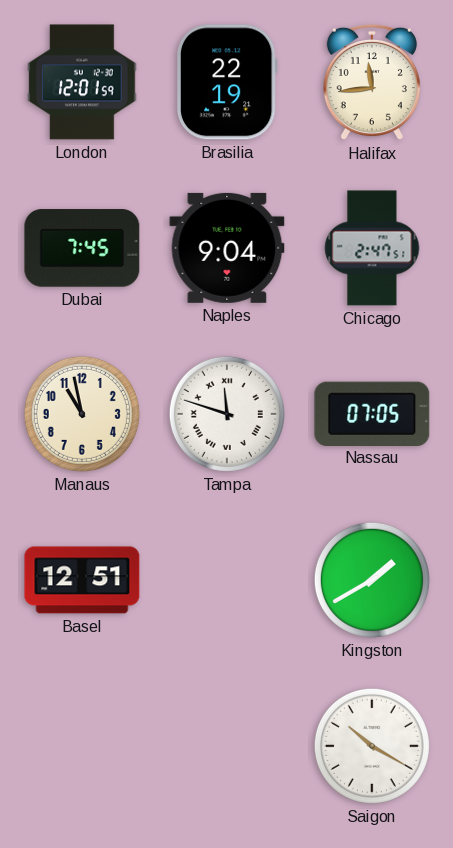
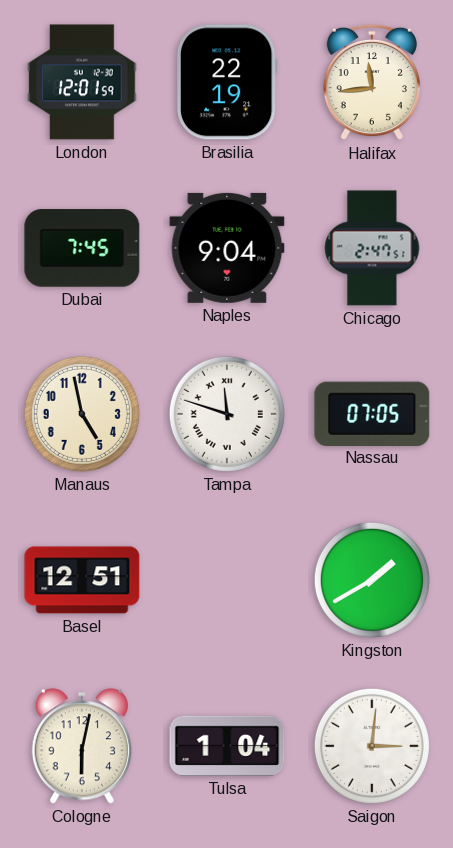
Manaus: 10:58 -> 4:58 (82, 414)
Cologne: none -> 6:02 (81, 746)
Tulsa: none -> 1:04 (227, 746)
Saigon: 10:20 -> 3:01 (372, 746)
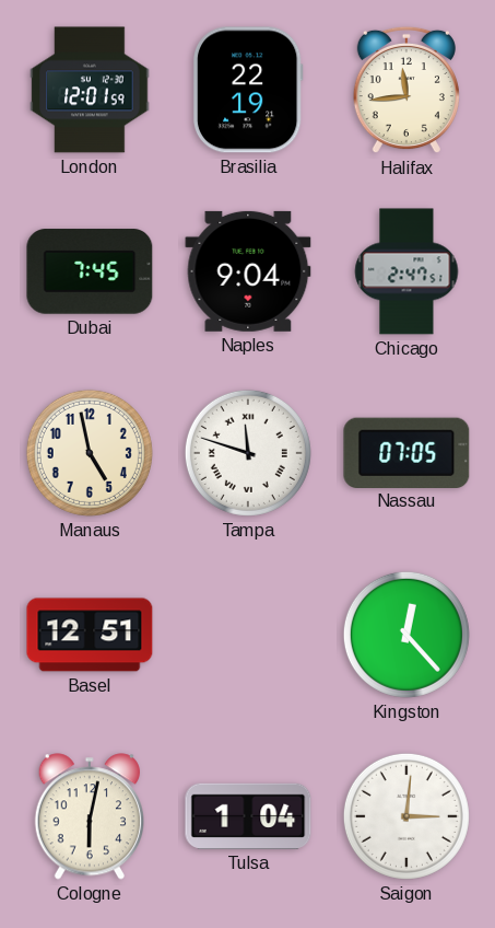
Kingston: 1:40 -> 12:23 (406, 635)
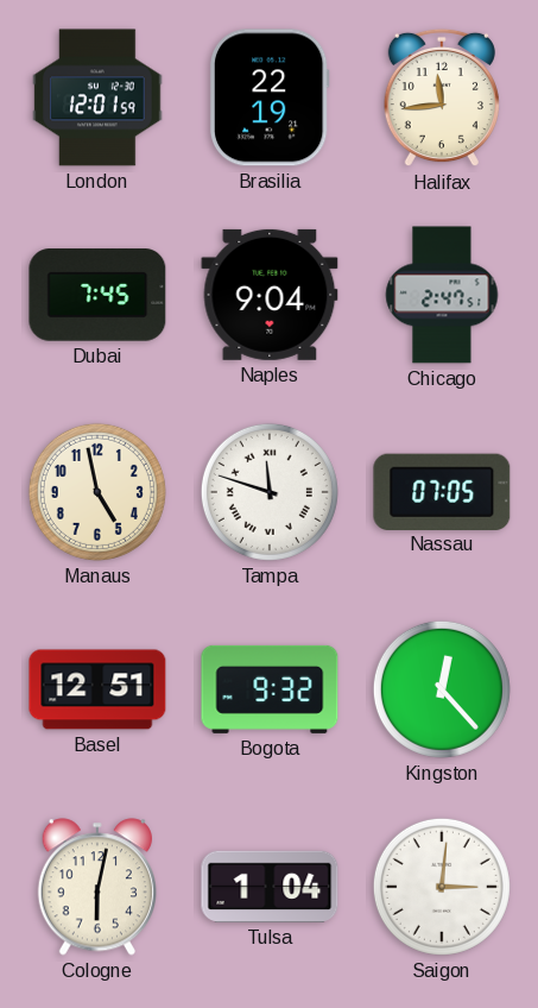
Bogota: none -> 9:32 (270, 689)
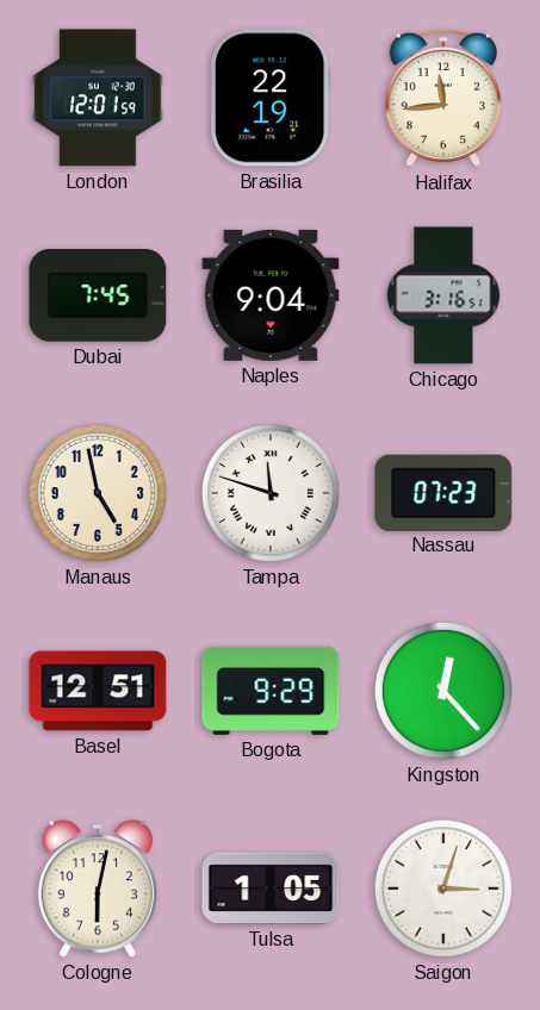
Chicago: 2:47 -> 3:16 (443, 295)
Nassau: 07:05 -> 07:23 (443, 492)
Bogota: 9:32 -> 9:29 (271, 691)
Tulsa: 1:04 -> 1:05 (271, 889)
Saigon: 3:01 -> 3:03 (443, 889)
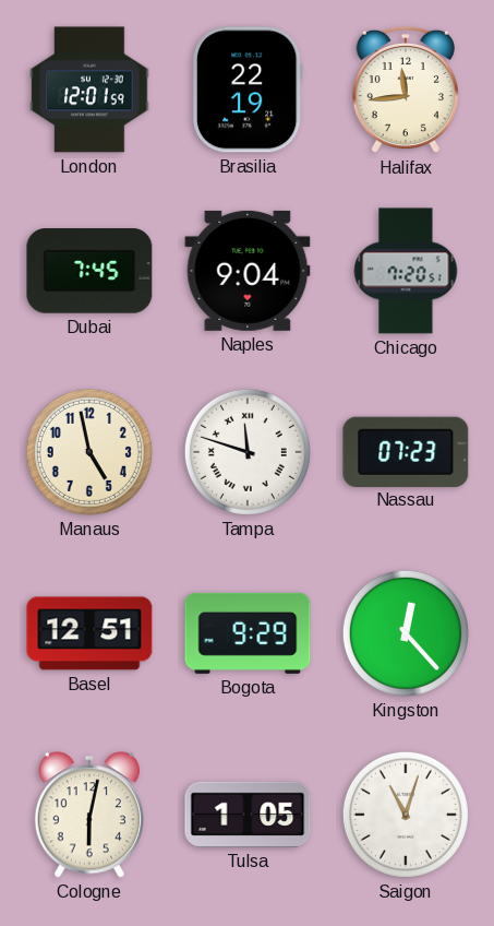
Chicago: 3:16 -> 7:20 (406, 271)
Saigon: 3:03 -> 11:03 (406, 815)
